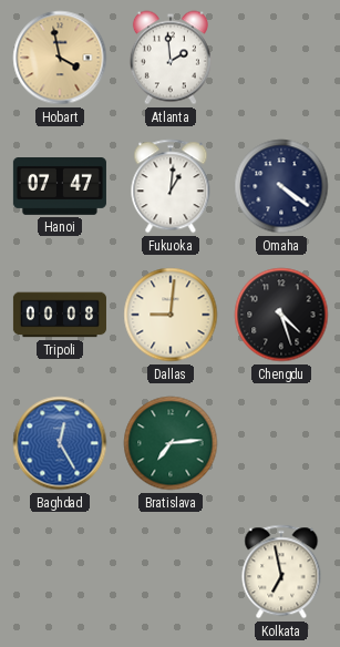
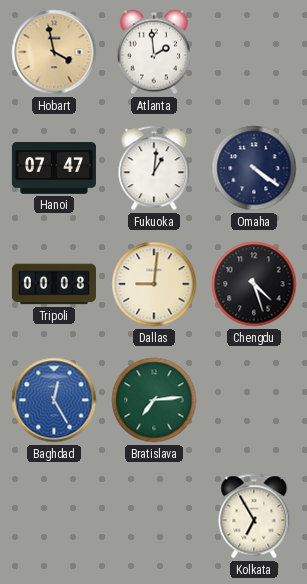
Kolkata: 6:58 -> 6:55 (254, 516)
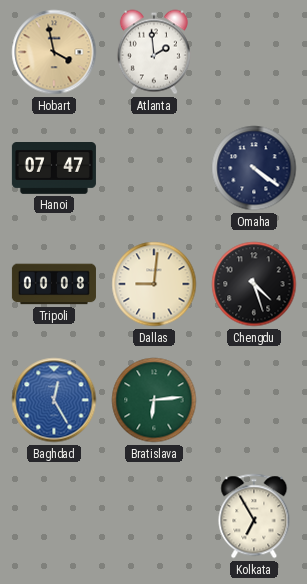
Fukuoka: 1:01 -> none (154, 168)
Bratislava: 7:14 -> 6:14 (154, 400)
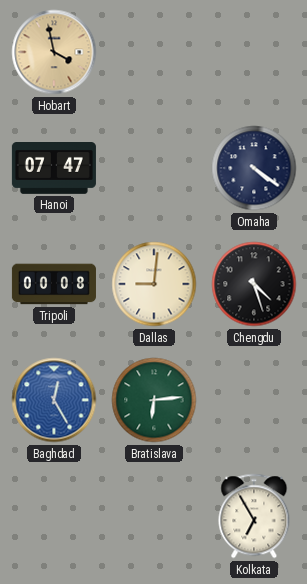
Atlanta: 1:59 -> none (154, 52)
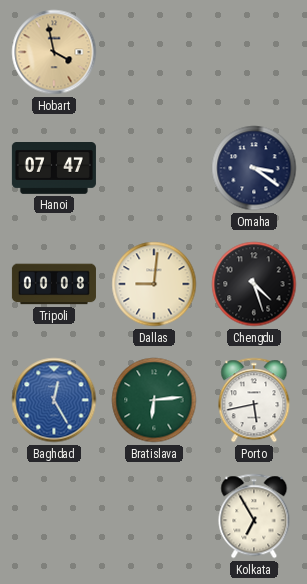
Omaha: 4:21 -> 3:21 (254, 168)
Porto: none -> 5:43 (254, 400)
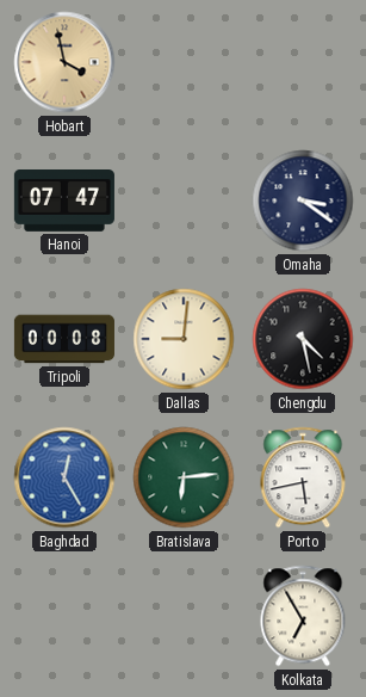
Chengdu: 4:27 -> 4:28 (303, 339)
